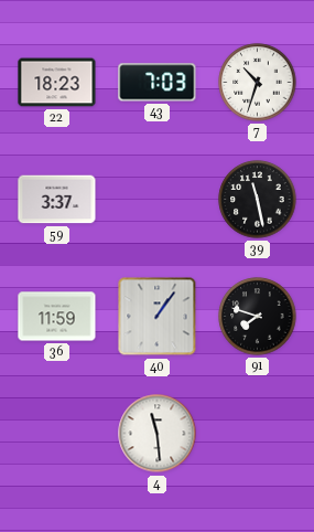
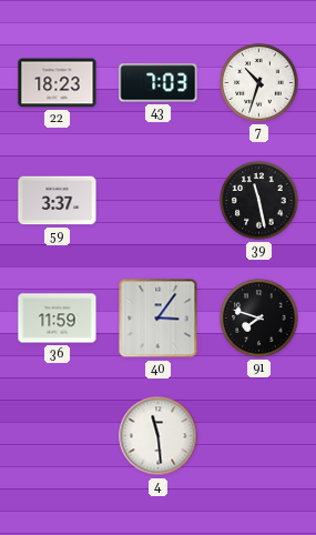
40: 1:06 -> 3:06 (159, 319)
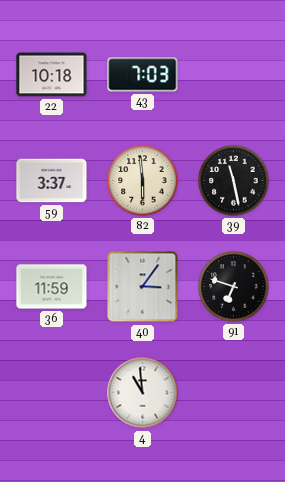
22: 18:23 -> 10:18 (52, 75)
7: 10:33 -> none (259, 83)
82: none -> 5:59 (143, 181)
91: 7:48 -> 6:48 (234, 287)
4: 11:29 -> 10:59 (143, 393)
